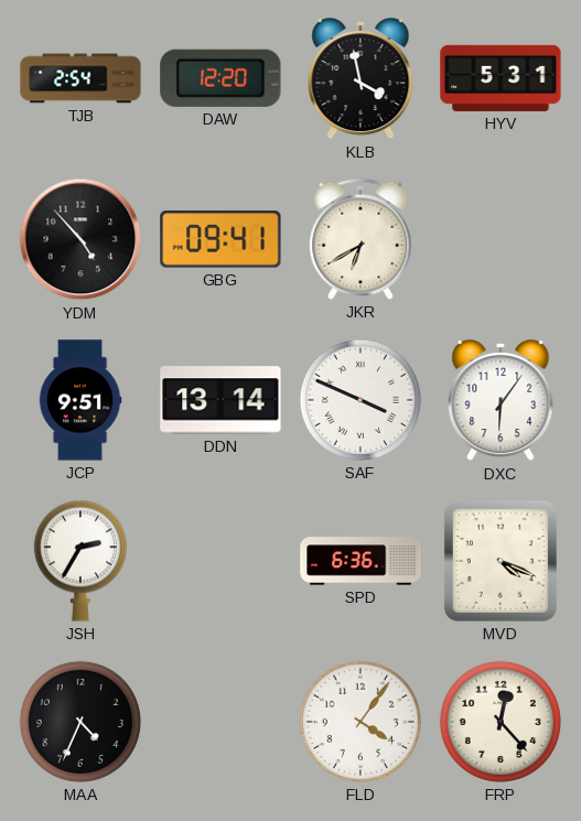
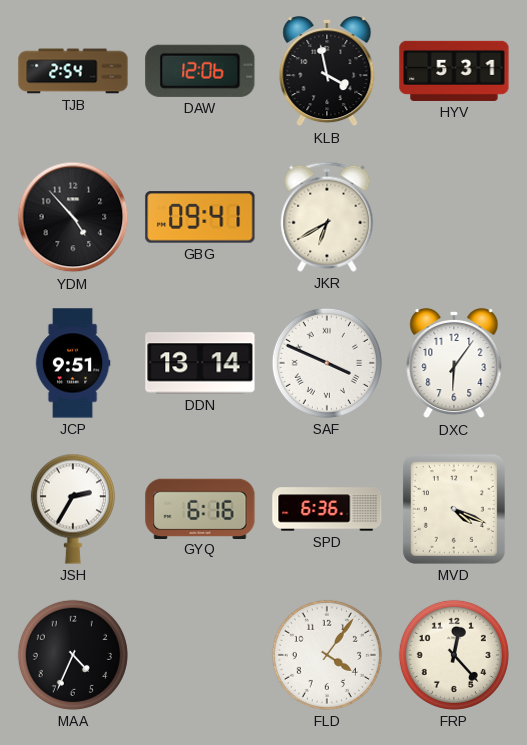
DAW: 12:20 -> 12:06 (200, 71)
GYQ: none -> 6:16 (200, 508)
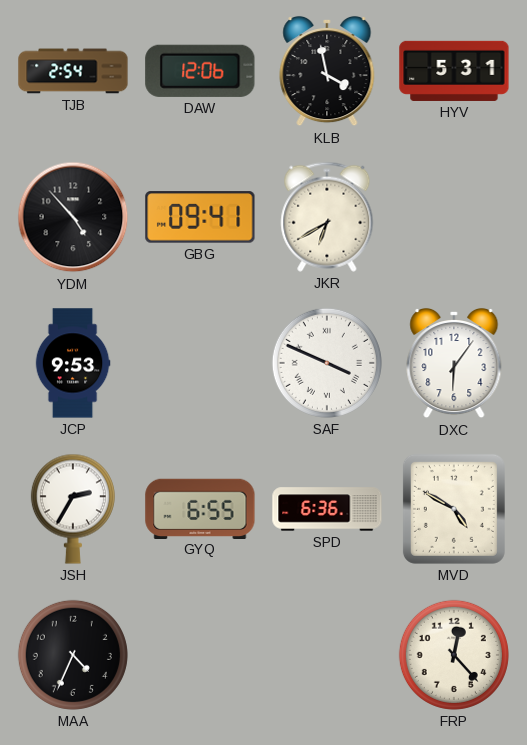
JCP: 9:51 -> 9:53 (73, 363)
DDN: 13:14 -> none (200, 363)
GYQ: 6:16 -> 6:55 (200, 508)
MVD: 4:19 -> 4:50 (454, 509)
FLD: 4:06 -> none (327, 655)
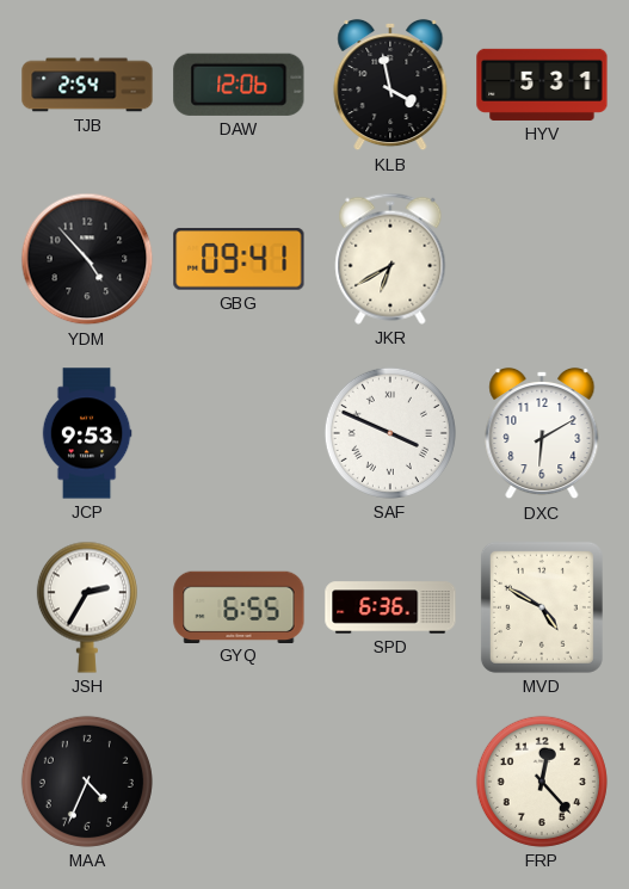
DXC: 6:06 -> 6:10 (542, 433)
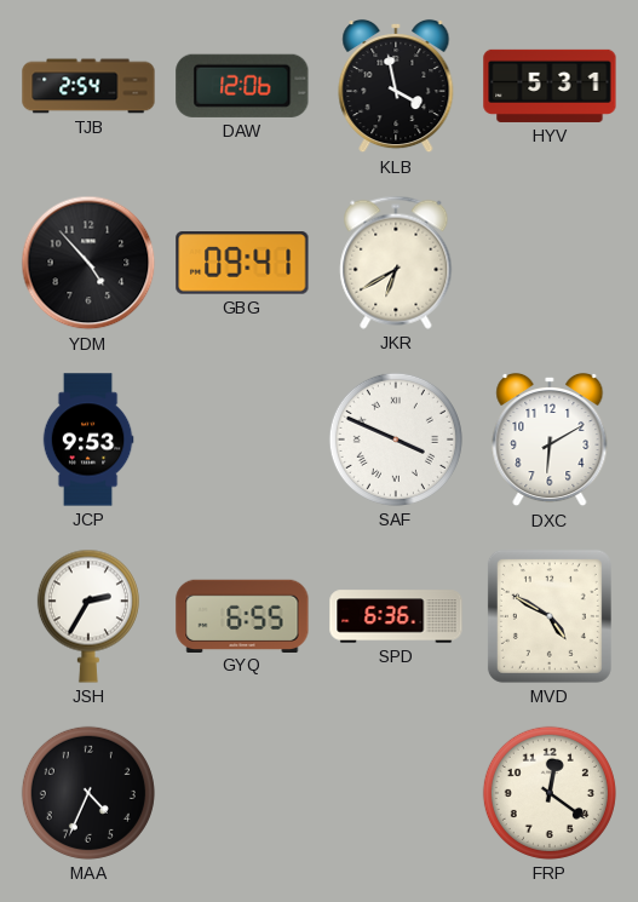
FRP: 12:23 -> 12:21 (550, 793)
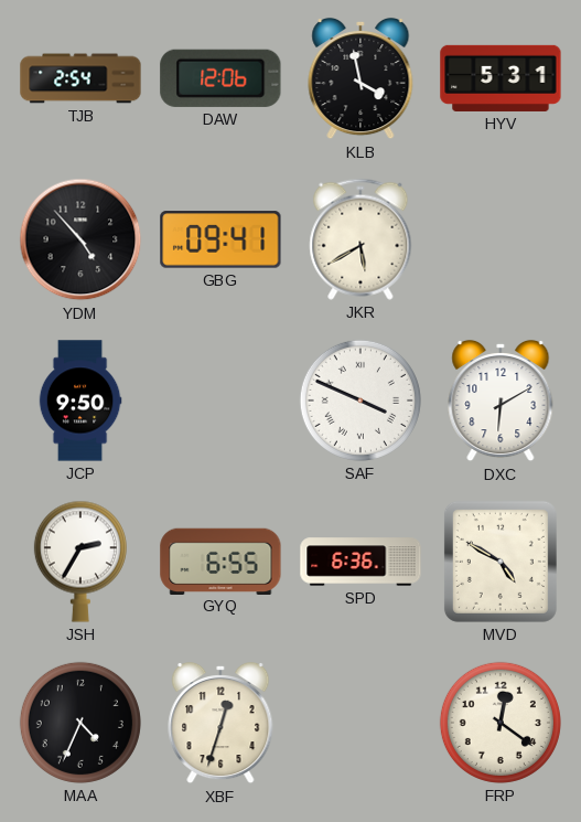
JKR: 6:40 -> 5:40 (361, 239)
JCP: 9:53 -> 9:50 (80, 401)
XBF: none -> 12:33 (220, 723)
